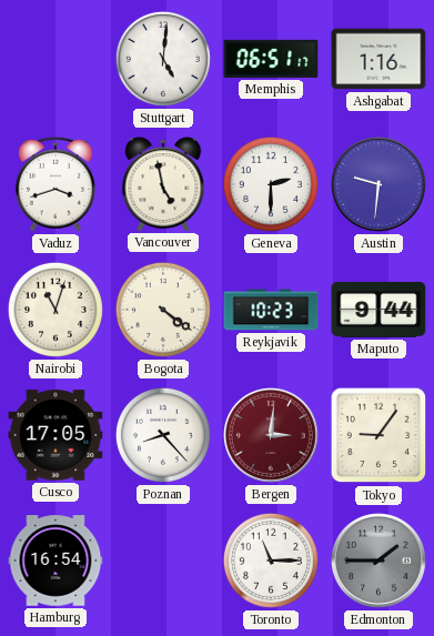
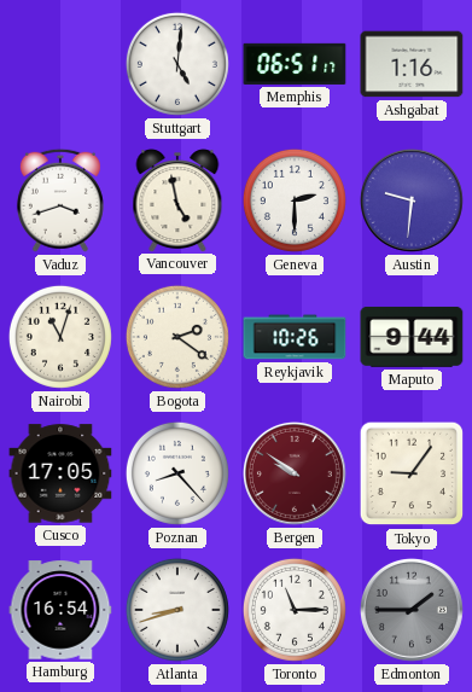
Bogota: 4:21 -> 2:21 (177, 337)
Reykjavik: 10:23 -> 10:26 (295, 337)
Bergen: 3:01 -> 9:51 (295, 473)
Atlanta: none -> 8:42 (177, 610)
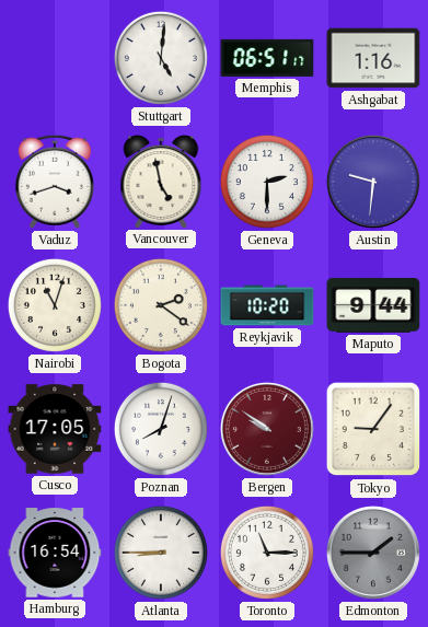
Reykjavik: 10:26 -> 10:20 (267, 305)
Poznan: 8:23 -> 8:03 (161, 429)
Atlanta: 8:42 -> 8:45 (161, 553)
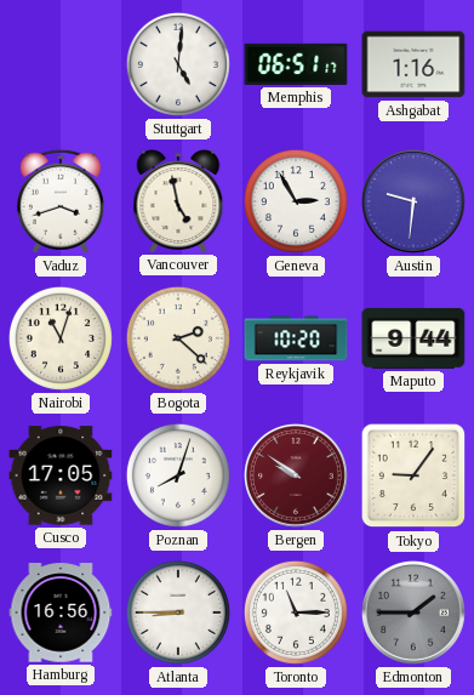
Geneva: 2:30 -> 2:55 (296, 201)
Bogota: 2:21 -> 2:22 (178, 338)
Hamburg: 16:54 -> 16:56 (61, 613)
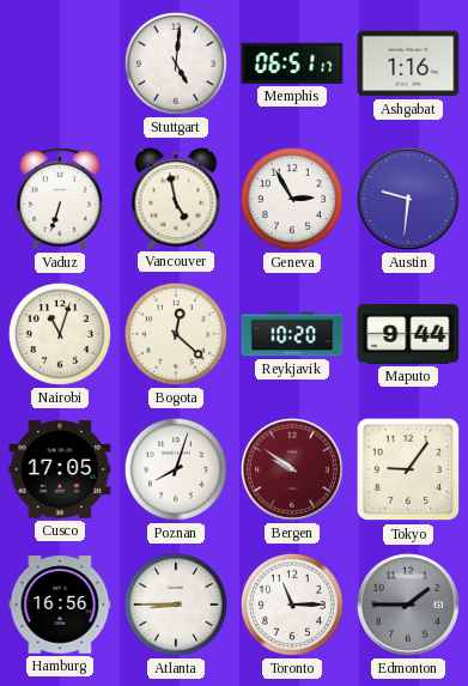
Vaduz: 3:42 -> 6:33 (60, 199)
Bogota: 2:22 -> 12:22 (176, 334)
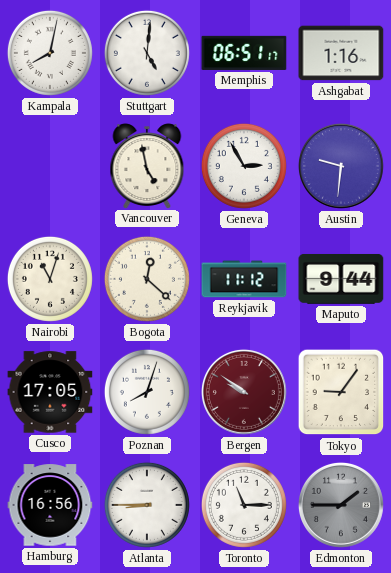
Kampala: none -> 8:02 (50, 53)
Vaduz: 6:33 -> none (60, 199)
Reykjavik: 10:20 -> 11:12 (244, 279)
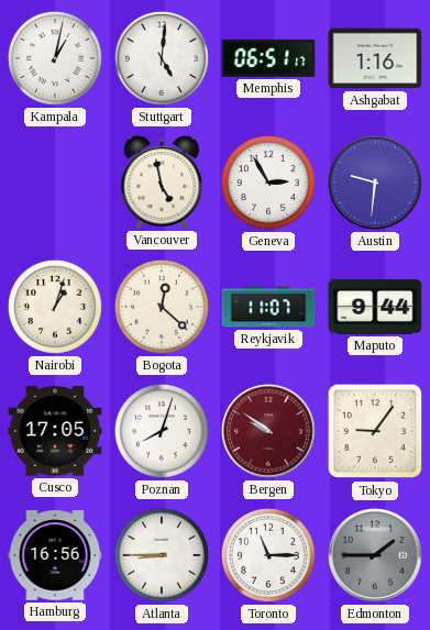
Kampala: 8:02 -> 1:02 (55, 58)
Nairobi: 11:03 -> 1:03 (55, 307)
Reykjavik: 11:12 -> 11:07 (268, 307)
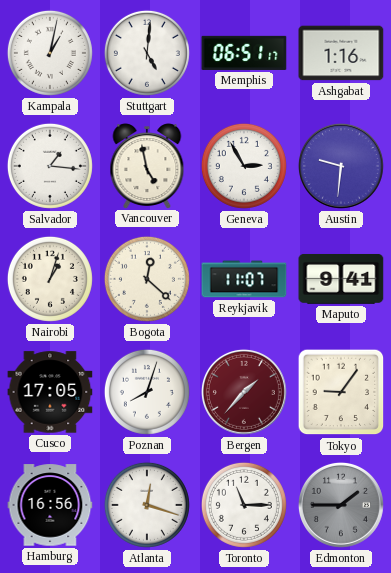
Salvador: none -> 1:16 (50, 166)
Maputo: 9:44 -> 9:41 (341, 279)
Bergen: 9:51 -> 1:37 (244, 392)
Atlanta: 8:45 -> 12:18 (147, 505)
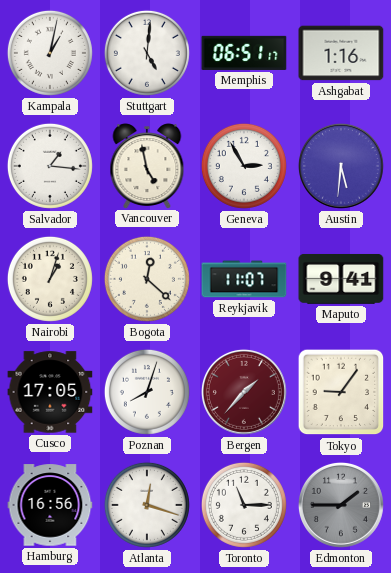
Austin: 9:31 -> 5:31 (341, 166)
